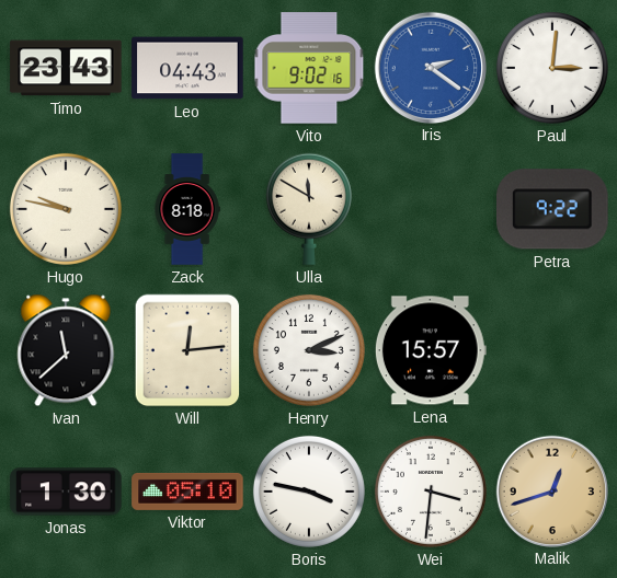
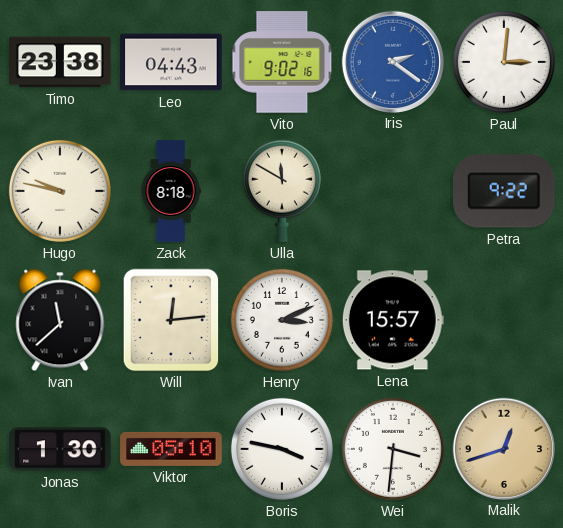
Timo: 23:43 -> 23:38 (60, 62)
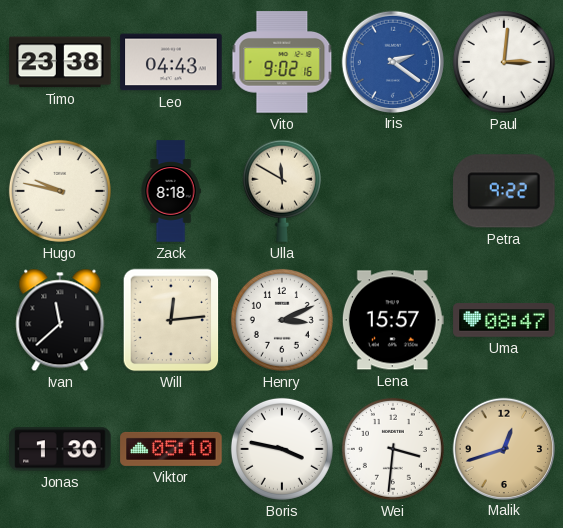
Uma: none -> 08:47 (504, 320)
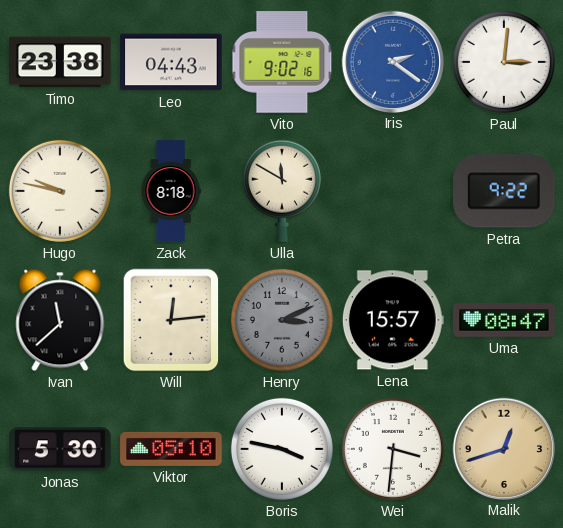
Henry dial: white -> grey (282, 320)
Jonas: 1:30 -> 5:30 (60, 449)
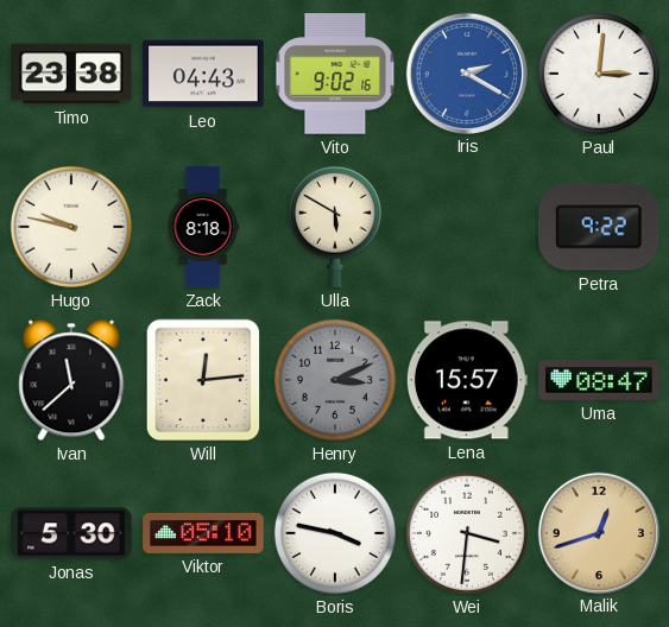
Iris: 2:21 -> 2:20 (466, 72)
Ulla: 11:50 -> 5:50 (335, 227)
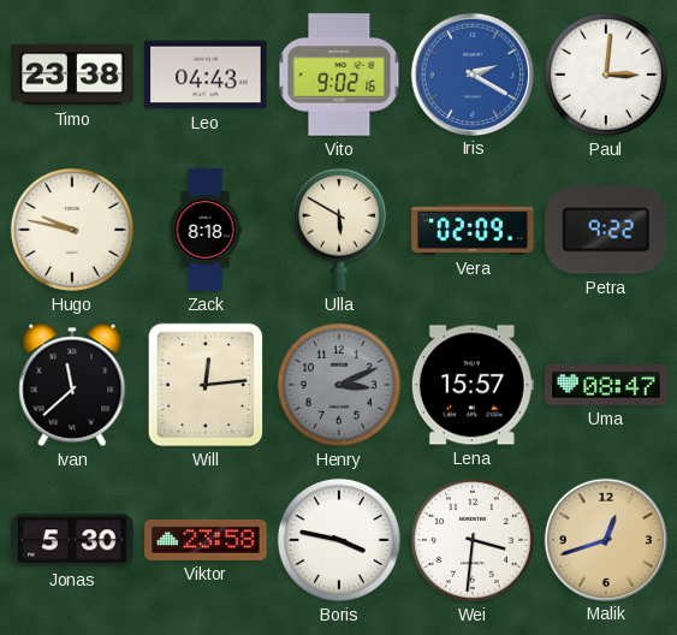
Vera: none -> 02:09 (473, 230)
Viktor: 05:10 -> 23:58 (206, 540)
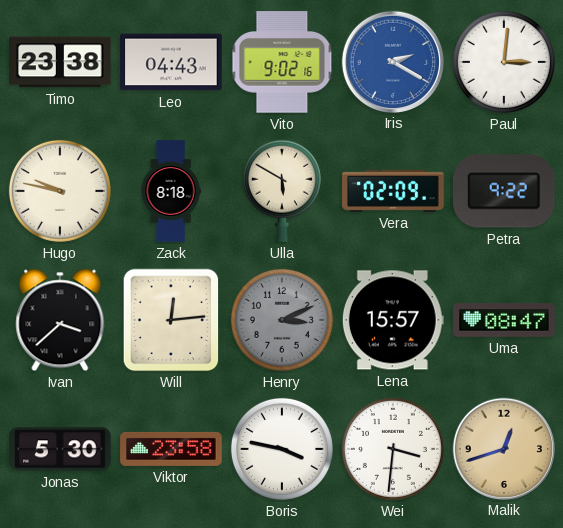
Ivan: 11:38 -> 3:38 (60, 320)
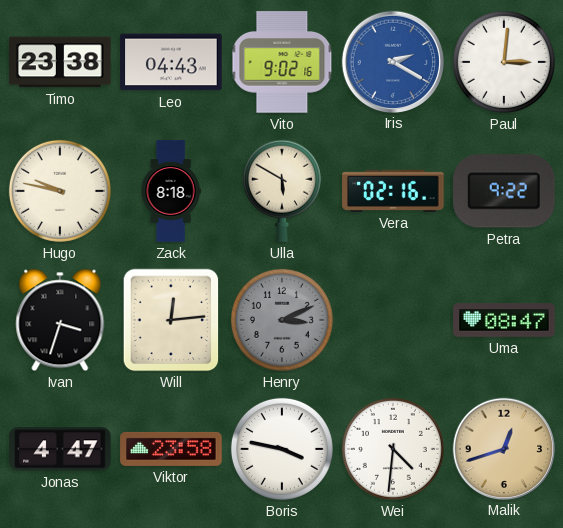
Vera: 02:09 -> 02:16 (393, 191)
Ivan: 3:38 -> 3:33 (60, 320)
Lena: 15:57 -> none (393, 320)
Jonas: 5:30 -> 4:47 (60, 449)
Wei: 3:31 -> 4:31 (393, 449)
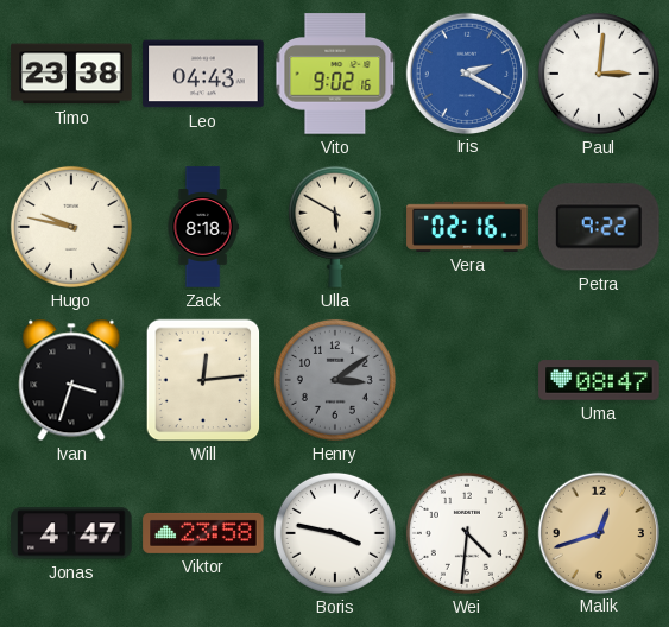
Henry: 3:11 -> 3:09 (335, 380)
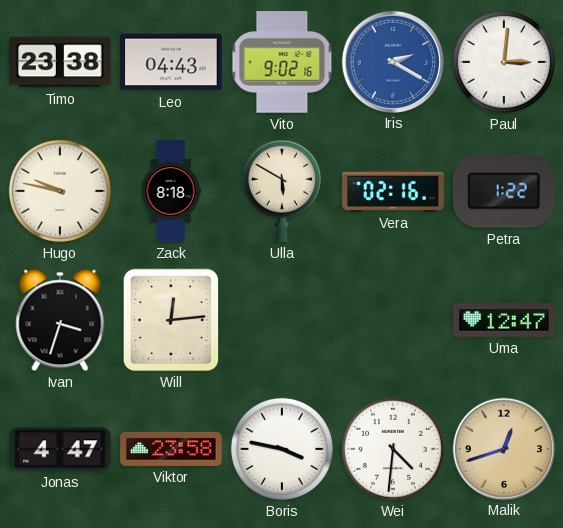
Petra: 9:22 -> 1:22 (505, 191)
Henry: 3:09 -> none (335, 380)
Uma: 08:47 -> 12:47 (504, 320)
